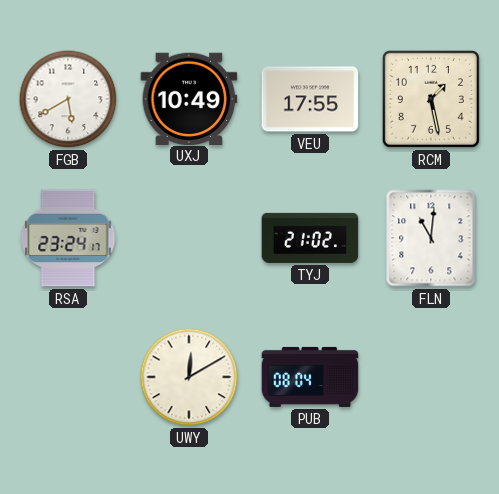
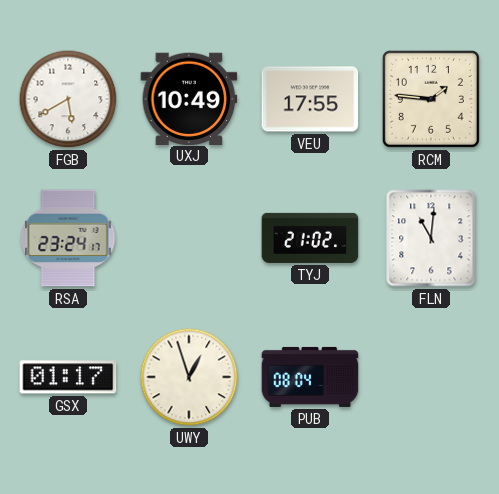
RCM: 1:28 -> 1:46 (431, 99)
GSX: none -> 01:17 (68, 377)
UWY: 12:10 -> 12:57 (189, 377)
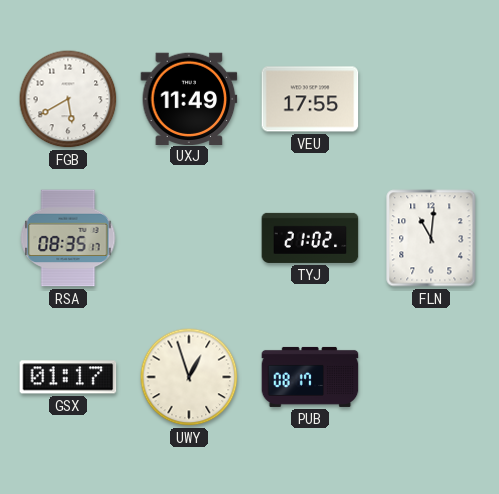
UXJ: 10:49 -> 11:49 (189, 98)
RCM: 1:46 -> none (431, 99)
RSA: 23:24 -> 08:35 (68, 238)
PUB: 08:04 -> 08:17 (310, 377)
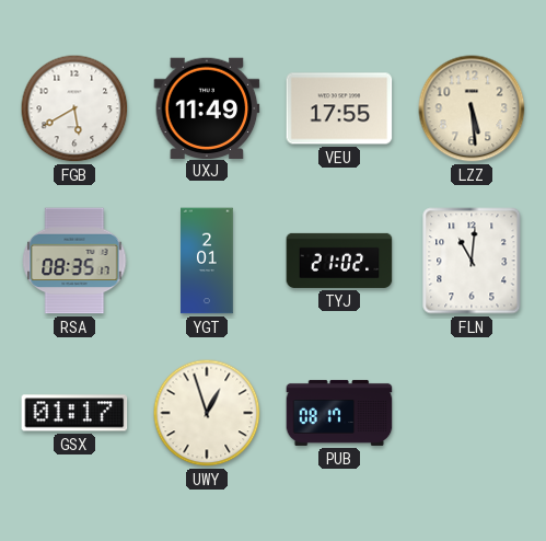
LZZ: none -> 5:29 (472, 108)
YGT: none -> 2:01 (207, 261)
